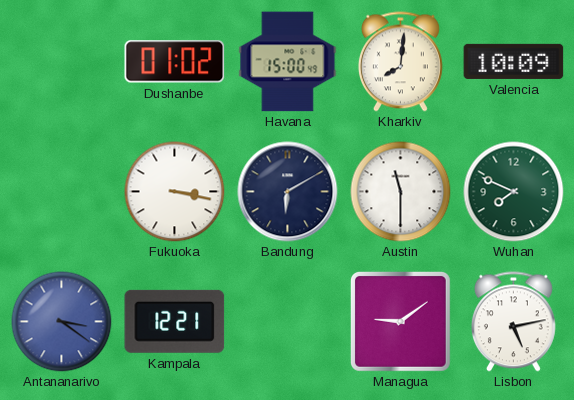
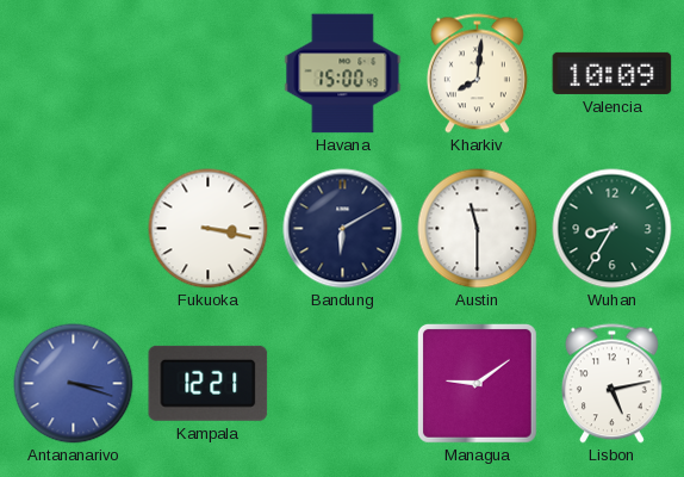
Dushanbe: 01:02 -> none (175, 62)
Wuhan: 7:49 -> 8:35 (613, 229)
Antananarivo: 3:21 -> 3:18 (74, 384)
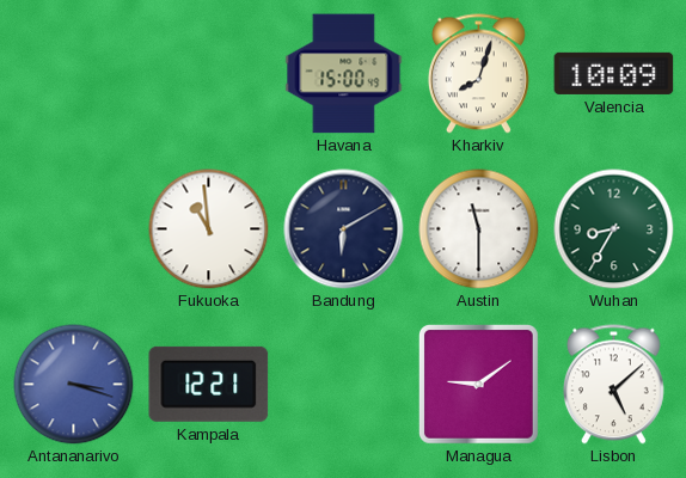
Kharkiv: 8:01 -> 8:03 (478, 74)
Fukuoka: 3:17 -> 10:59 (209, 229)
Lisbon: 5:13 -> 5:08 (613, 385)
